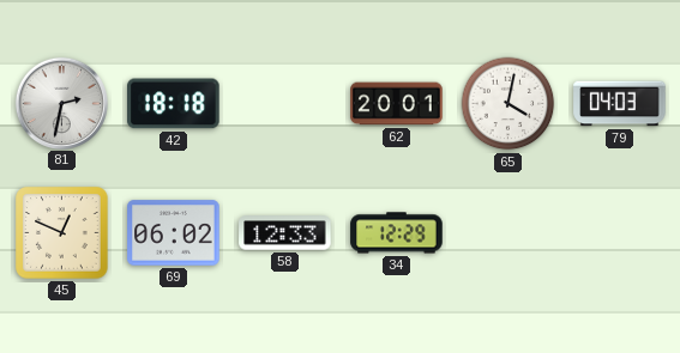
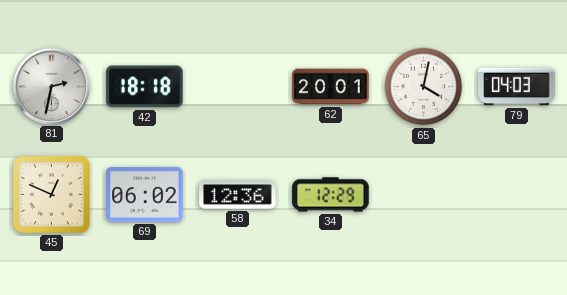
58: 12:33 -> 12:36 (238, 195)
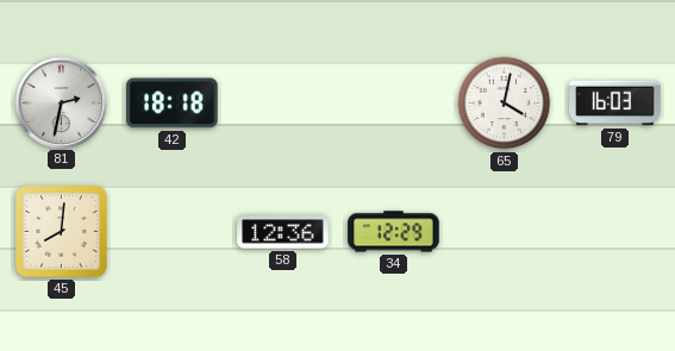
62: 20:01 -> none (331, 87)
79: 04:03 -> 16:03 (615, 104)
45: 12:49 -> 8:01 (62, 232)
69: 06:02 -> none (145, 195)
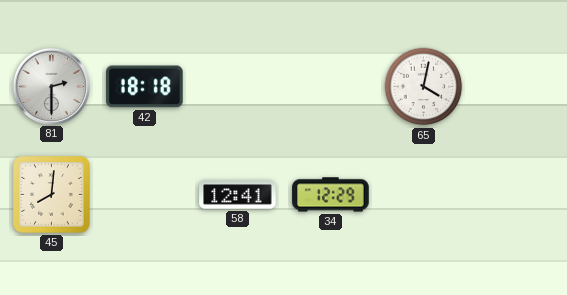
81: 2:32 -> 2:30 (51, 86)
79: 16:03 -> none (615, 104)
58: 12:36 -> 12:41 (238, 195)
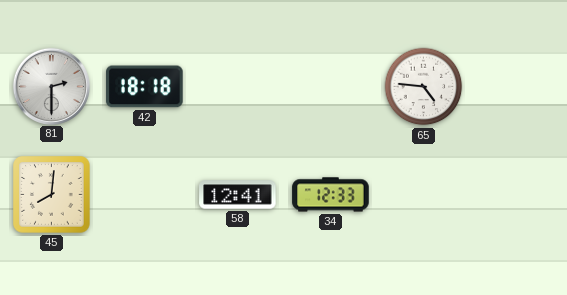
65: 4:02 -> 4:46 (424, 87)
34: 12:29 -> 12:33 (331, 195)
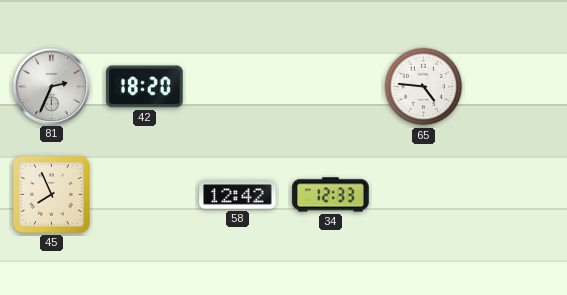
81: 2:30 -> 2:34 (51, 86)
42: 18:18 -> 18:20 (145, 87)
45: 8:01 -> 7:56 (52, 195)
58: 12:41 -> 12:42 (238, 195)
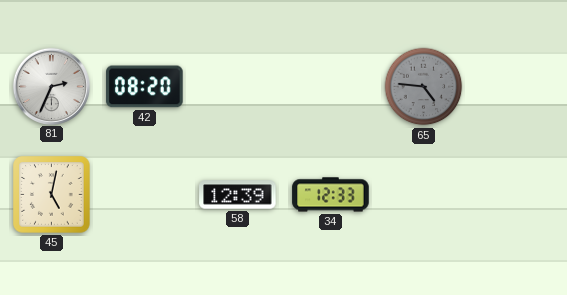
42: 18:20 -> 08:20 (145, 87)
65 dial: white -> grey (424, 87)
45: 7:56 -> 5:02 (52, 195)
58: 12:42 -> 12:39 (238, 195)
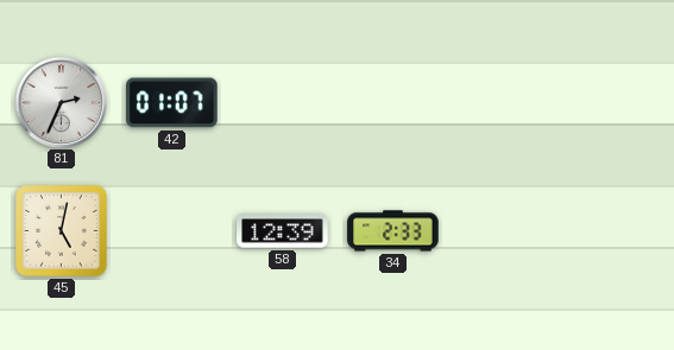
42: 08:20 -> 01:07 (172, 103)
65: 4:46 -> none (424, 87)
34: 12:33 -> 2:33 (393, 231)
